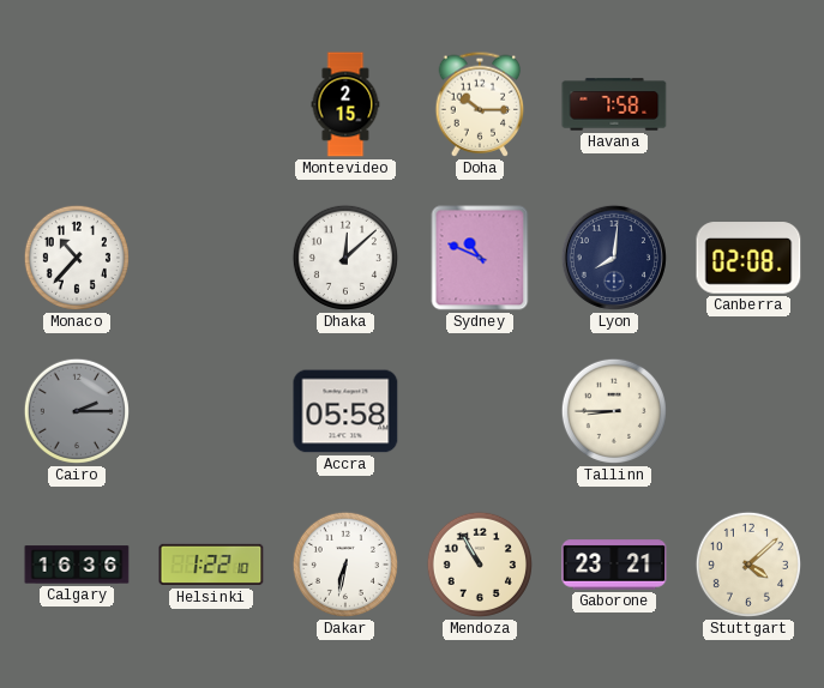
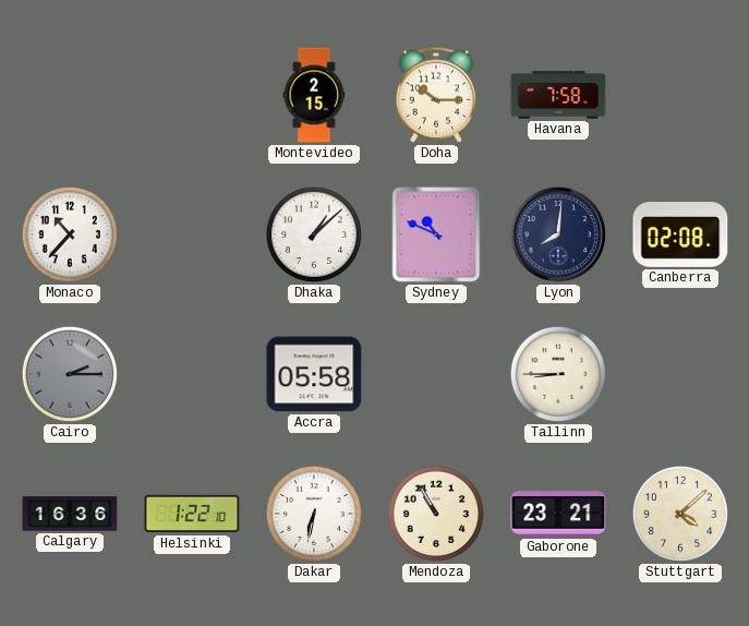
Dhaka: 12:08 -> 1:08 (314, 234)
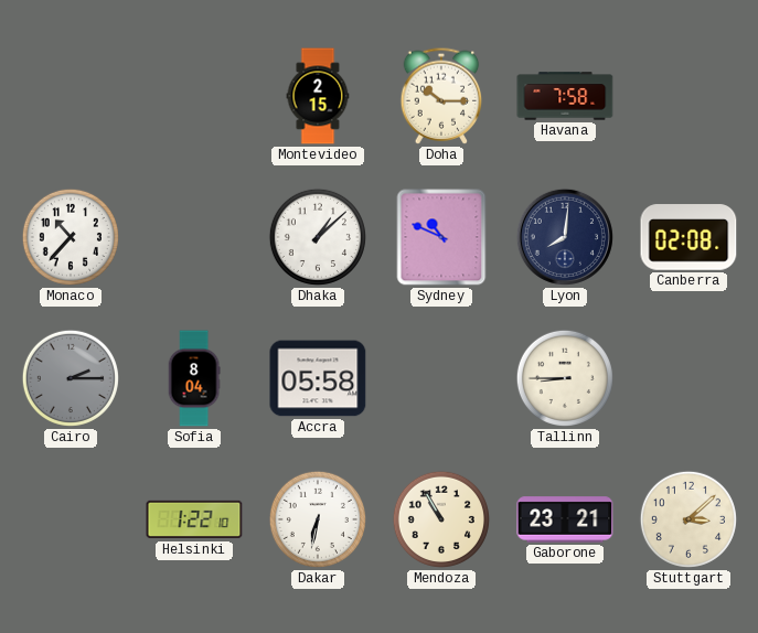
Sofia: none -> 8:04 (194, 378)
Calgary: 16:36 -> none (70, 514)
Stuttgart: 4:08 -> 3:08 (688, 519)
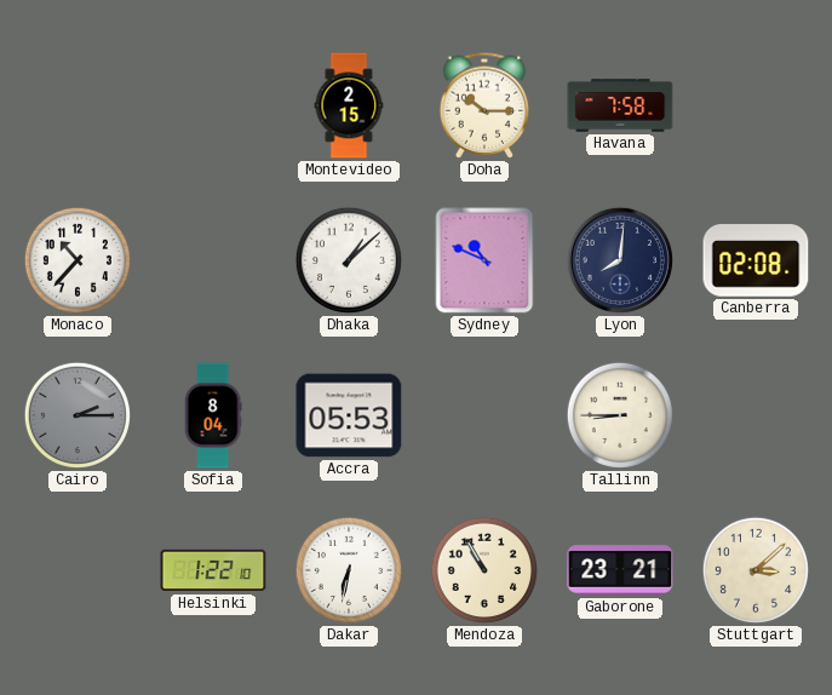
Accra: 05:58 -> 05:53 (349, 415)
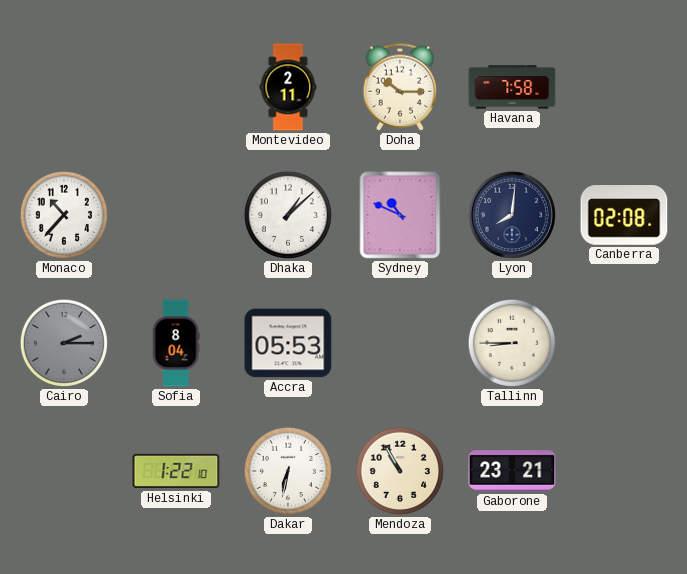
Montevideo: 2:15 -> 2:11 (288, 87)
Stuttgart: 3:08 -> none (756, 570)
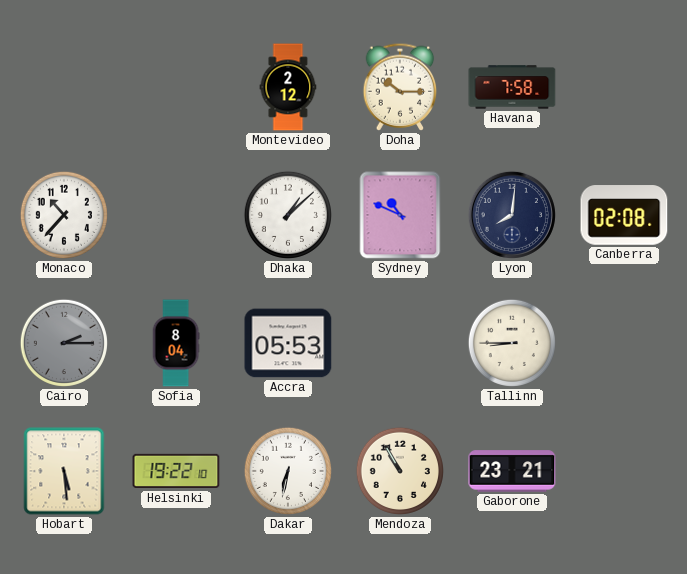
Montevideo: 2:11 -> 2:12 (288, 87)
Hobart: none -> 5:29 (64, 471)
Helsinki: 1:22 -> 19:22 (176, 471)
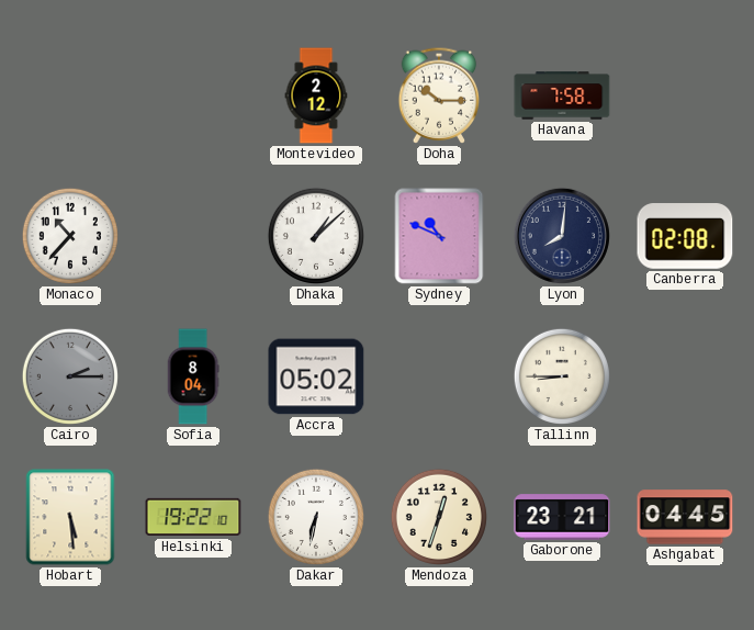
Accra: 05:53 -> 05:02 (316, 376)
Mendoza: 10:55 -> 12:33 (439, 517)
Ashgabat: none -> 04:45 (685, 517)
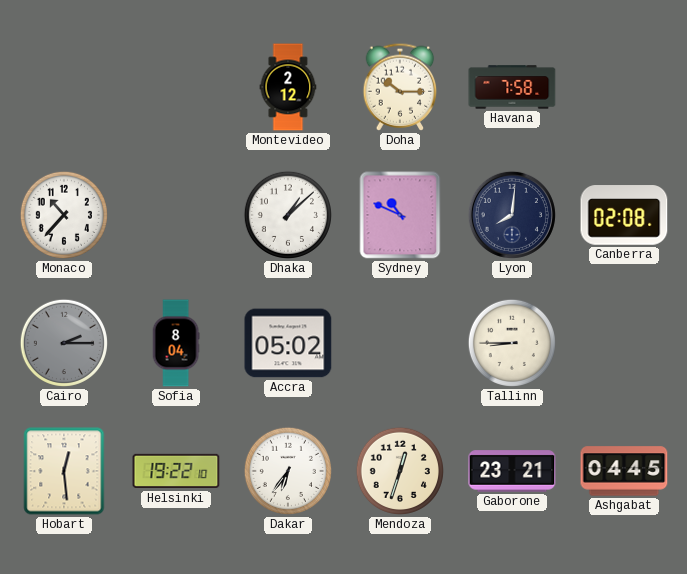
Hobart: 5:29 -> 12:29 (64, 471)
Dakar: 6:32 -> 6:36 (288, 471)
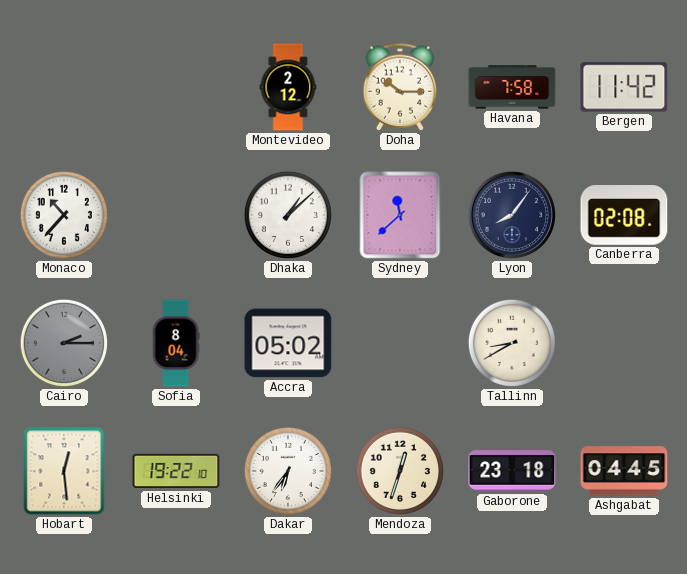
Bergen: none -> 11:42 (624, 87)
Sydney: 10:49 -> 11:38 (400, 215)
Lyon: 8:01 -> 8:06 (512, 215)
Tallinn: 8:45 -> 8:40 (512, 343)
Gaborone: 23:21 -> 23:18 (512, 471)
